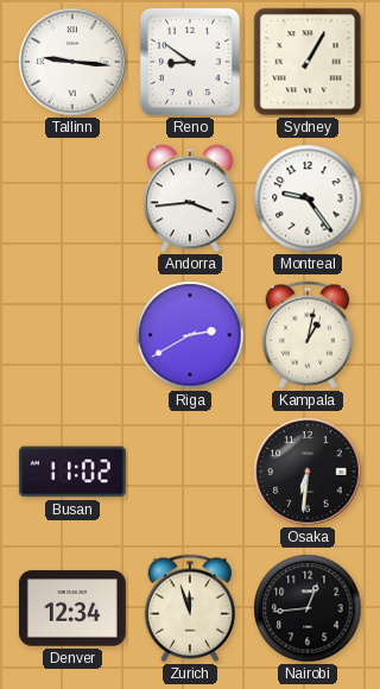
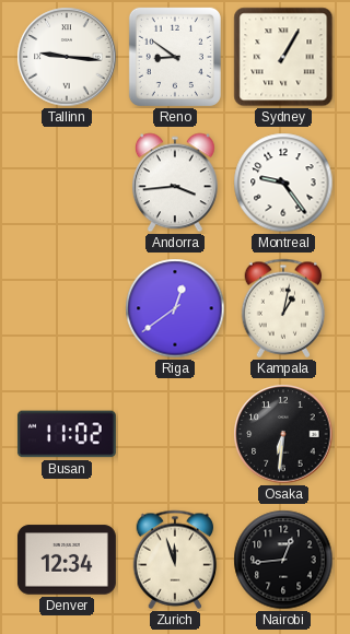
Riga: 2:40 -> 12:39 (175, 308)
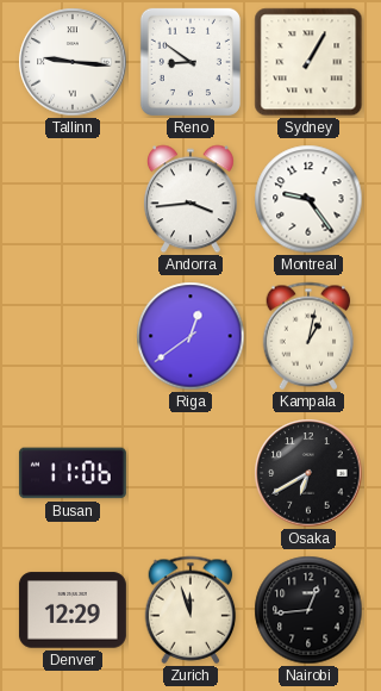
Busan: 11:02 -> 11:06 (73, 473)
Osaka: 6:31 -> 6:40 (308, 473)
Denver: 12:34 -> 12:29 (73, 610)
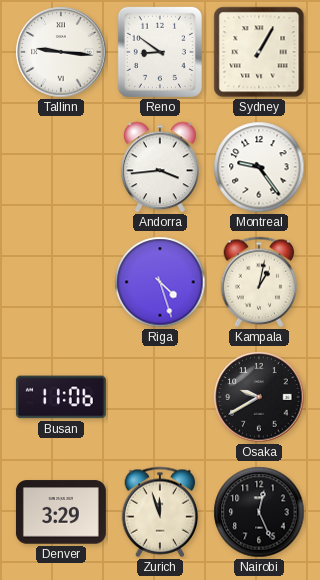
Riga: 12:39 -> 4:27 (160, 282)
Osaka: 6:40 -> 9:40 (259, 397)
Denver: 12:29 -> 3:29 (61, 512)
Nairobi: 12:44 -> 12:26 (259, 512)
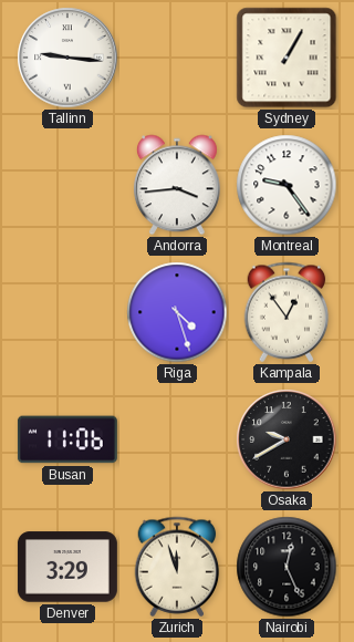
Reno: 8:51 -> none (160, 52)
Kampala: 1:02 -> 12:54 (287, 312)
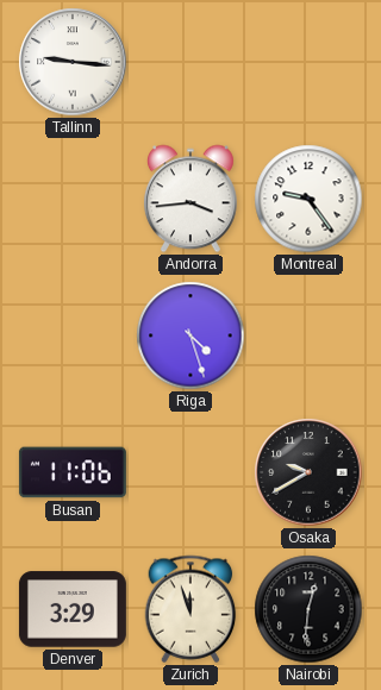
Sydney: 1:05 -> none (287, 58)
Kampala: 12:54 -> none (287, 312)
Nairobi: 12:26 -> 12:31 (308, 609)
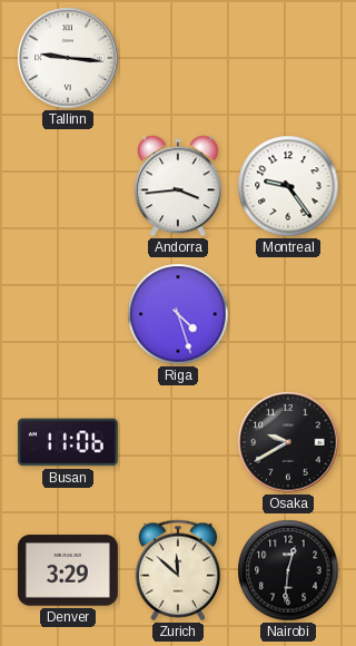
Zurich: 11:57 -> 11:52 (178, 570)
